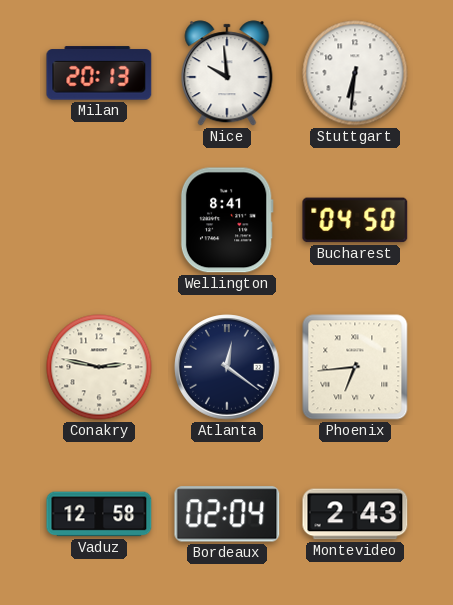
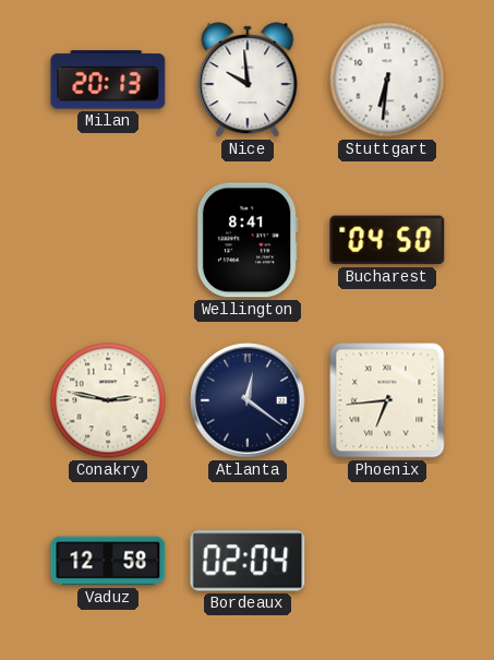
Montevideo: 2:43 -> none (355, 514)
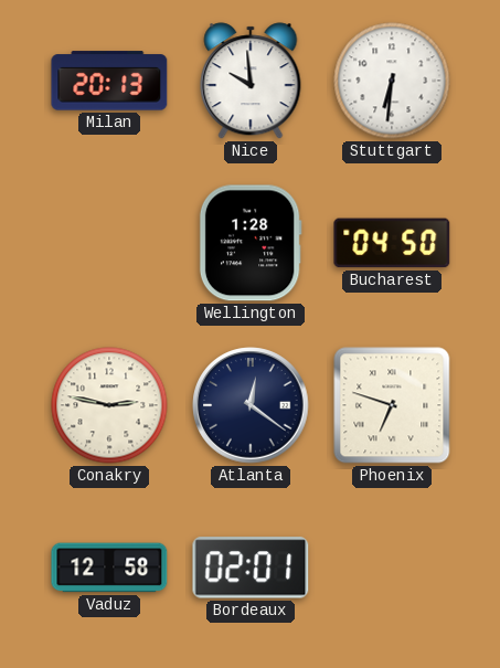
Wellington: 8:41 -> 1:28 (251, 243)
Phoenix: 6:44 -> 6:48 (392, 405)
Bordeaux: 02:04 -> 02:01 (251, 568)
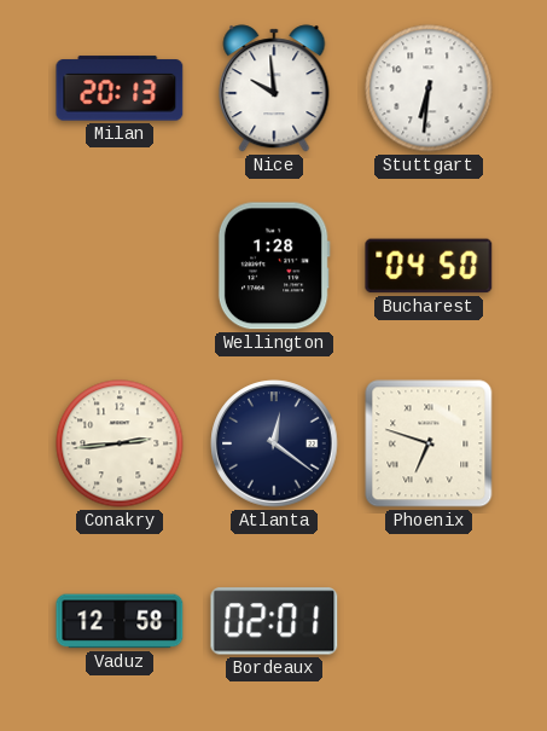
Conakry: 2:47 -> 2:44 (120, 443)
